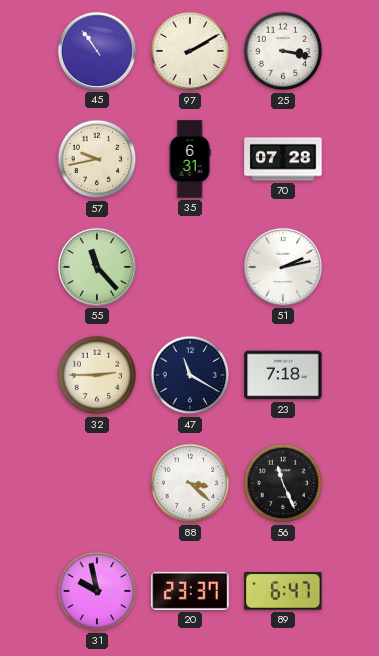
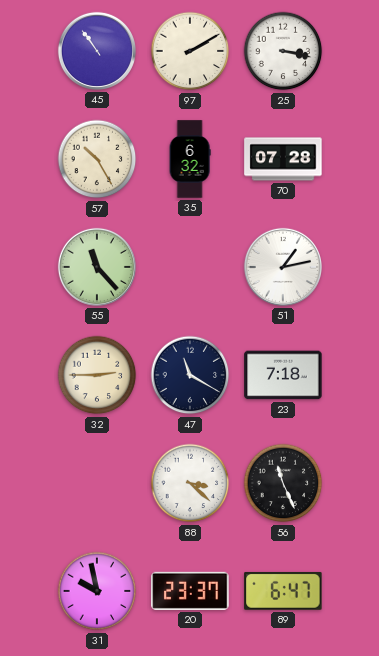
57: 9:43 -> 10:25 (97, 159)
35: 6:31 -> 6:32 (190, 159)
51: 2:13 -> 1:13 (283, 267)
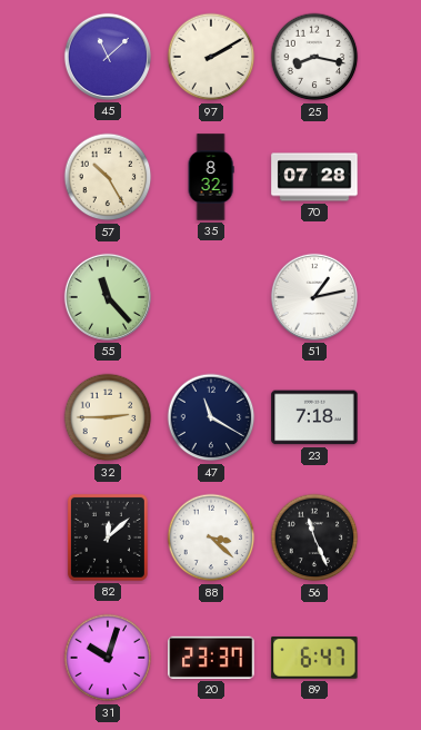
45: 10:54 -> 11:08 (108, 57)
25: 3:17 -> 8:17 (314, 57)
35: 6:32 -> 8:32 (211, 177)
82: none -> 12:08 (108, 537)
31: 9:58 -> 10:03 (108, 658)
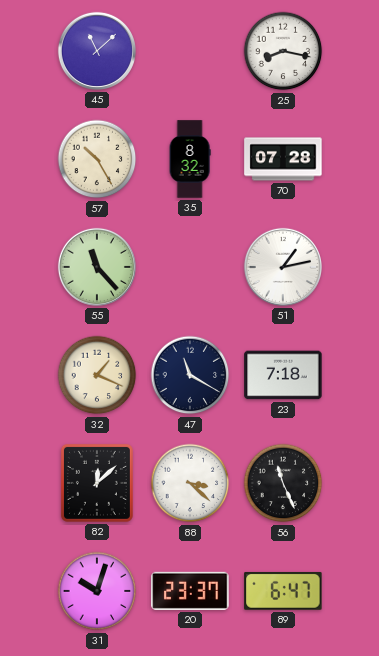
97: 2:10 -> none (211, 57)
32: 2:45 -> 1:19 (97, 375)
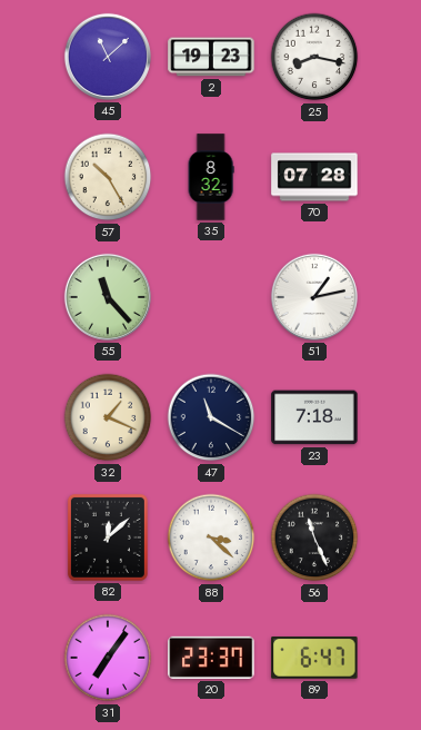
2: none -> 19:23 (211, 57)
31: 10:03 -> 7:06 (108, 658)
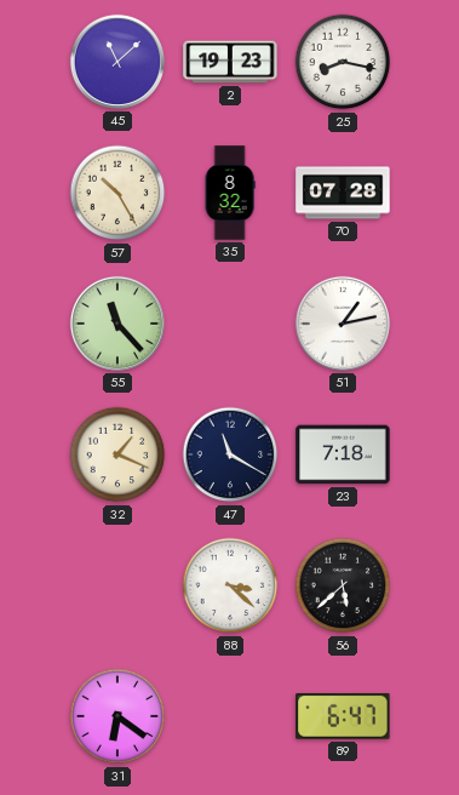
82: 12:08 -> none (108, 537)
56: 11:26 -> 5:38 (343, 585)
31: 7:06 -> 6:21 (117, 716)
20: 23:37 -> none (211, 658)
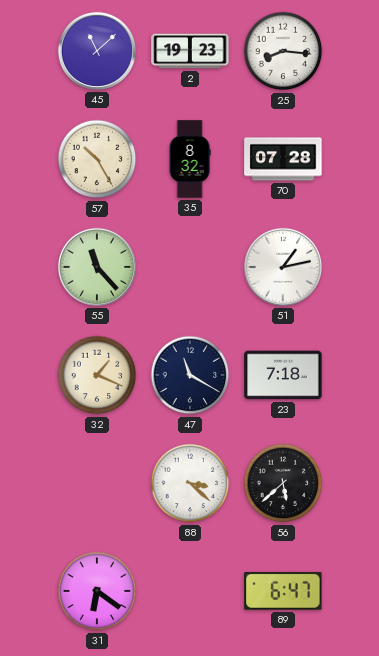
25: 8:17 -> 8:16 (283, 51)
